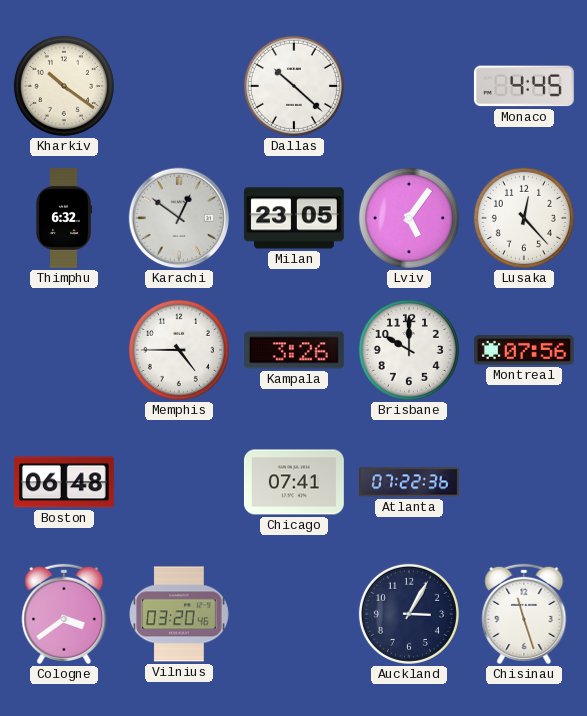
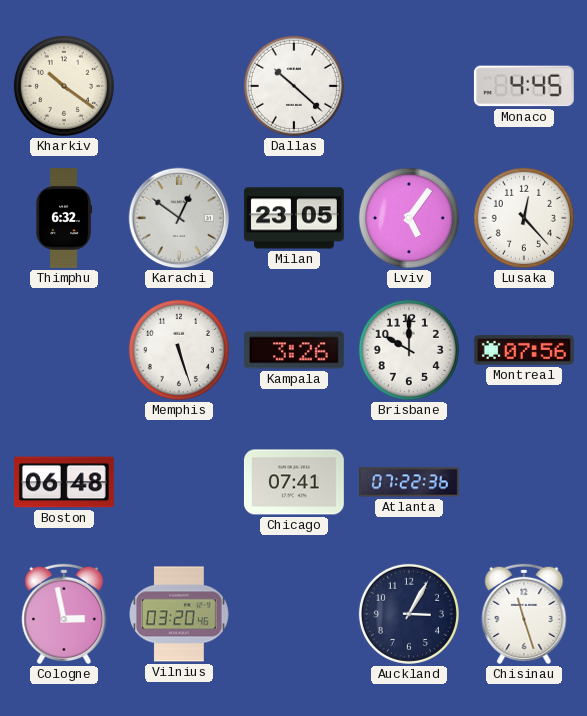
Memphis: 4:45 -> 5:27 (179, 350)
Cologne: 3:39 -> 2:58 (64, 614)
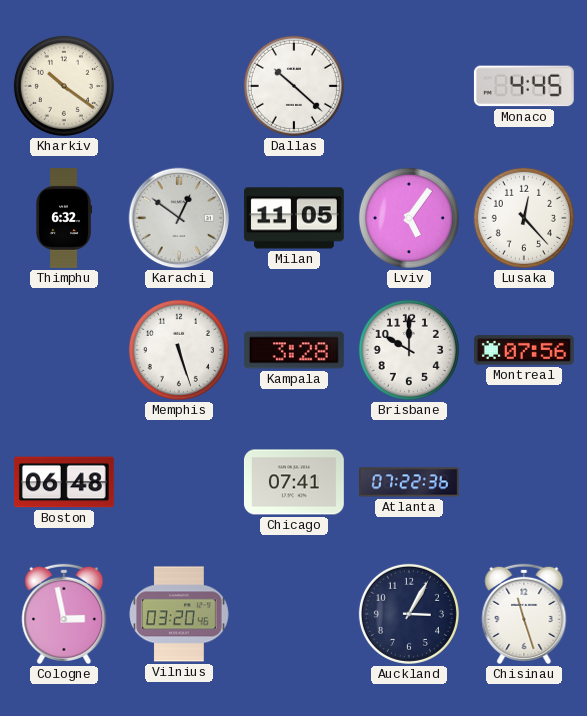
Milan: 23:05 -> 11:05 (294, 218)
Kampala: 3:26 -> 3:28 (294, 350)
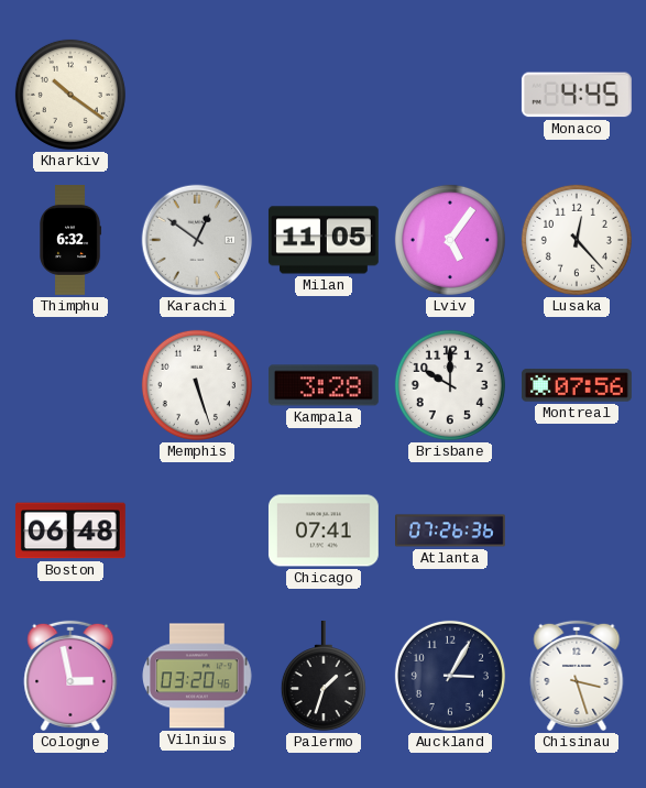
Dallas: 10:22 -> none (294, 86)
Atlanta: 07:22 -> 07:26 (451, 530)
Palermo: none -> 1:33 (324, 676)
Chisinau: 11:27 -> 3:27 (577, 676)
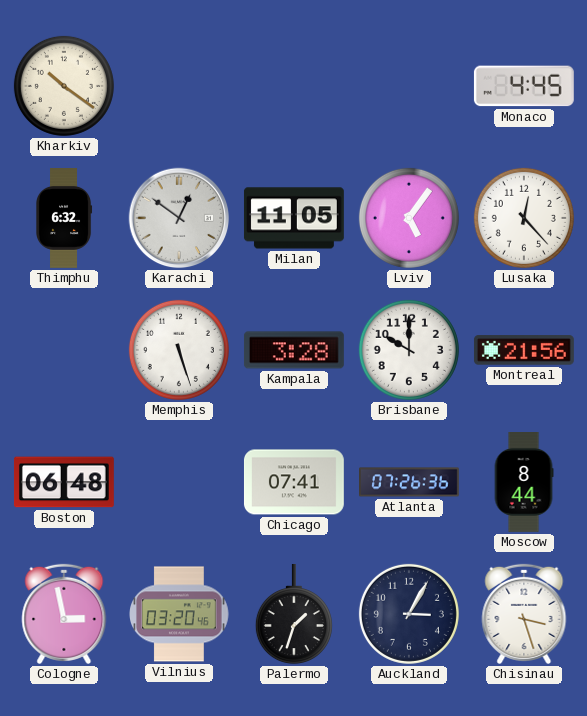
Montreal: 07:56 -> 21:56 (524, 350)
Moscow: none -> 8:44 (524, 483)
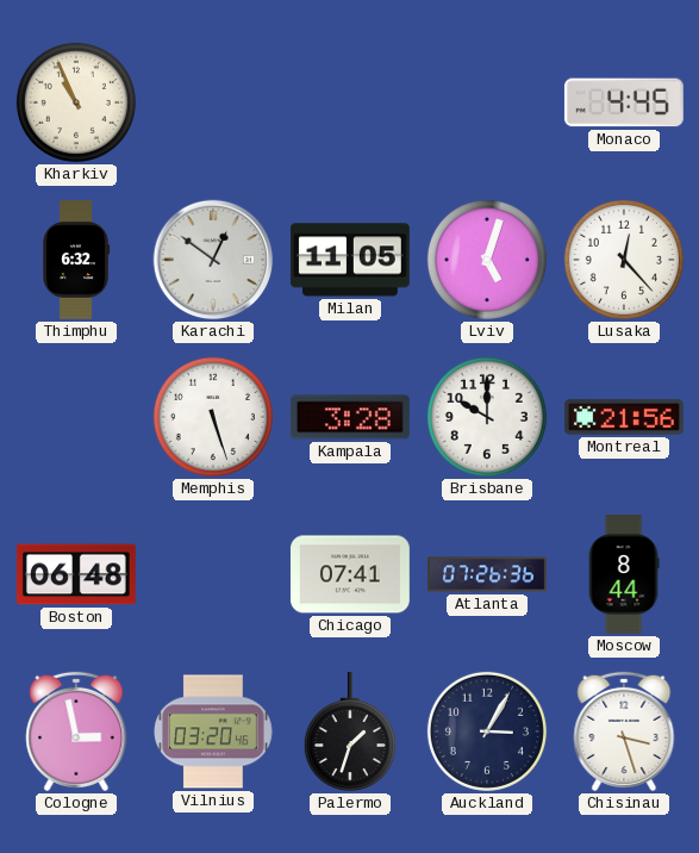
Kharkiv: 10:21 -> 10:56 (76, 102)
Lviv: 5:06 -> 5:03 (487, 260)
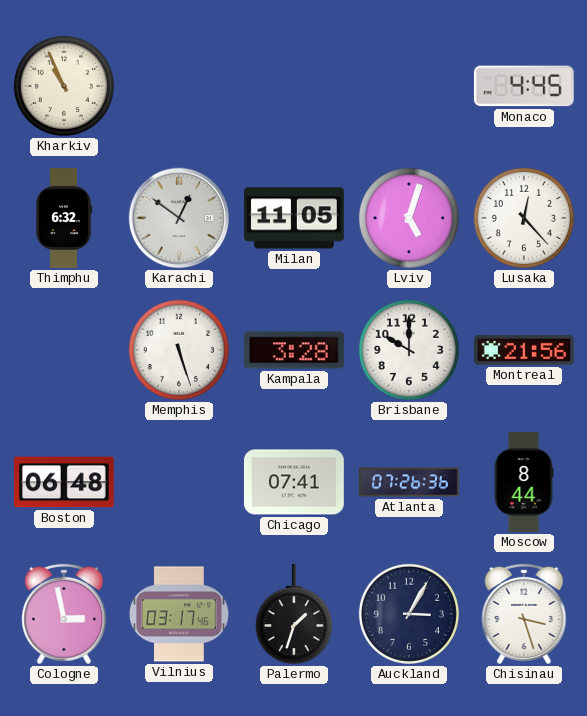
Vilnius: 03:20 -> 03:17 (179, 614)
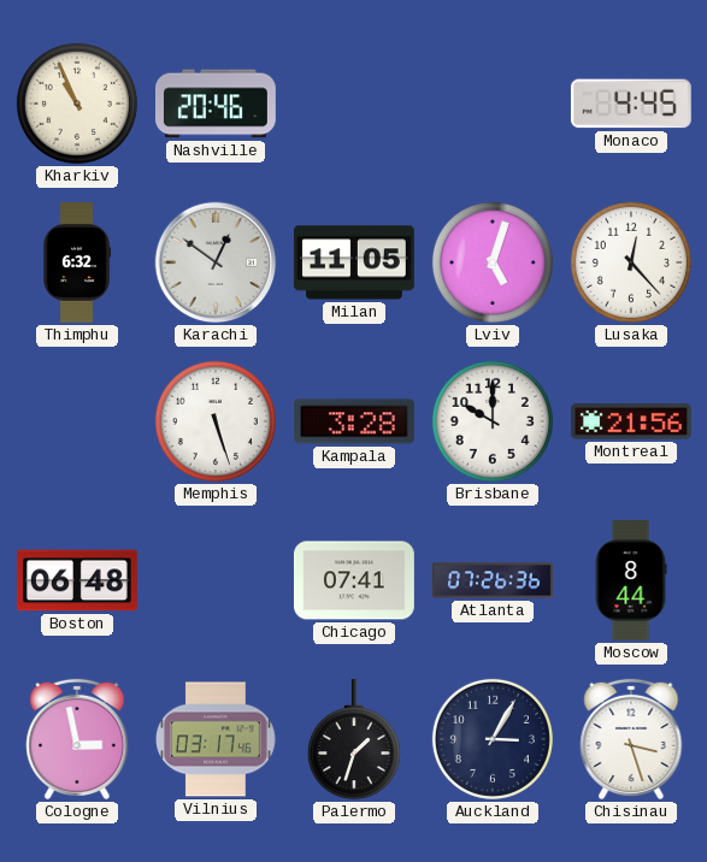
Nashville: none -> 20:46 (217, 104)
